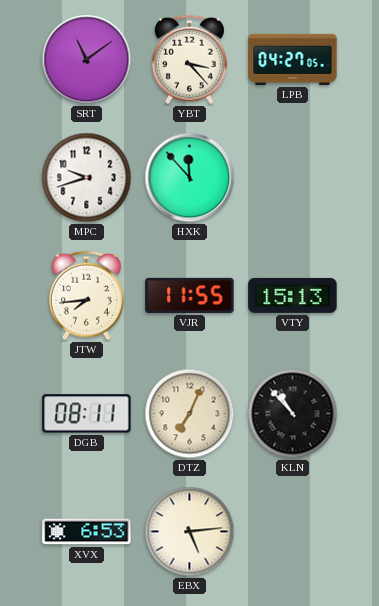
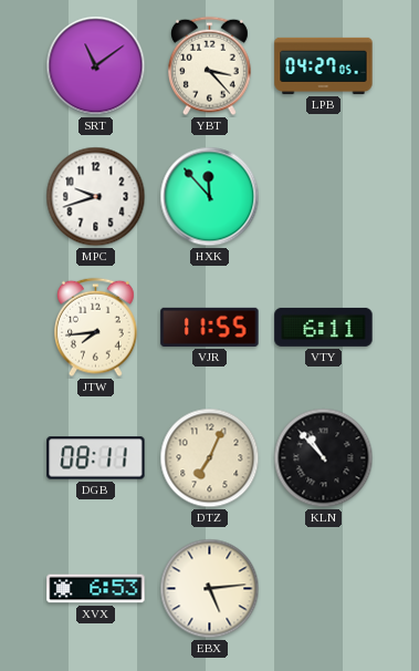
VTY: 15:13 -> 6:11 (324, 327)
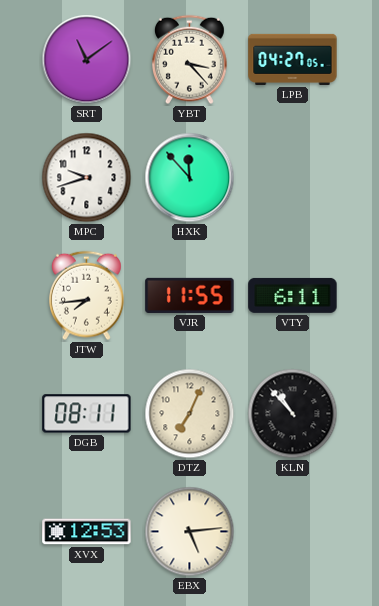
XVX: 6:53 -> 12:53 (87, 532)
